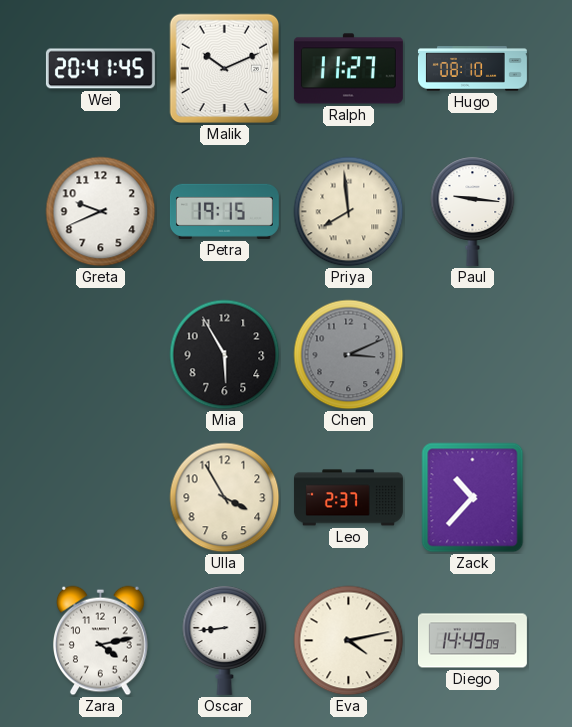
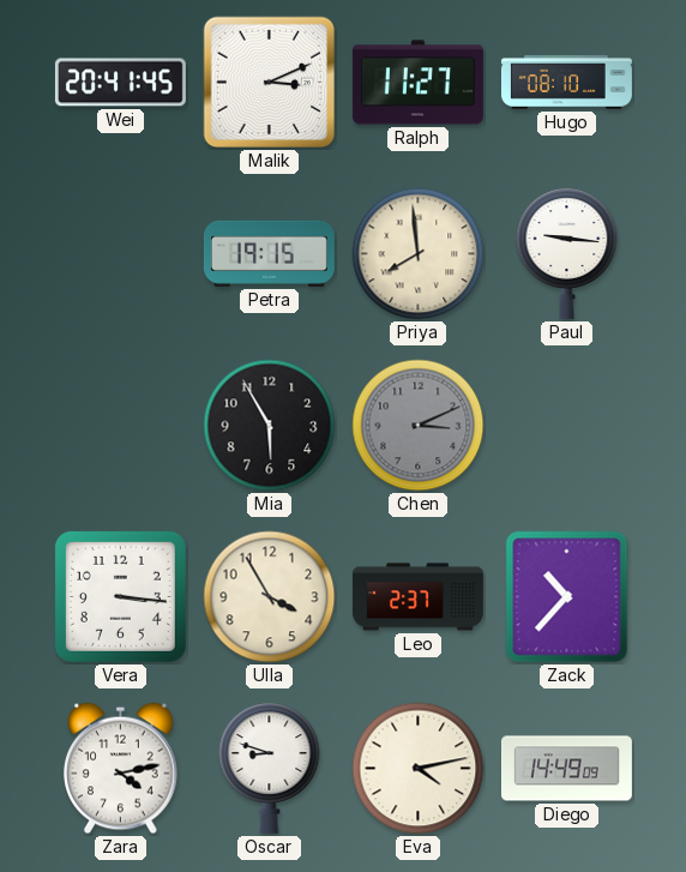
Malik: 10:11 -> 3:11 (270, 83)
Greta: 9:41 -> none (101, 212)
Vera: none -> 3:16 (120, 596)
Oscar: 8:44 -> 8:48 (270, 768)
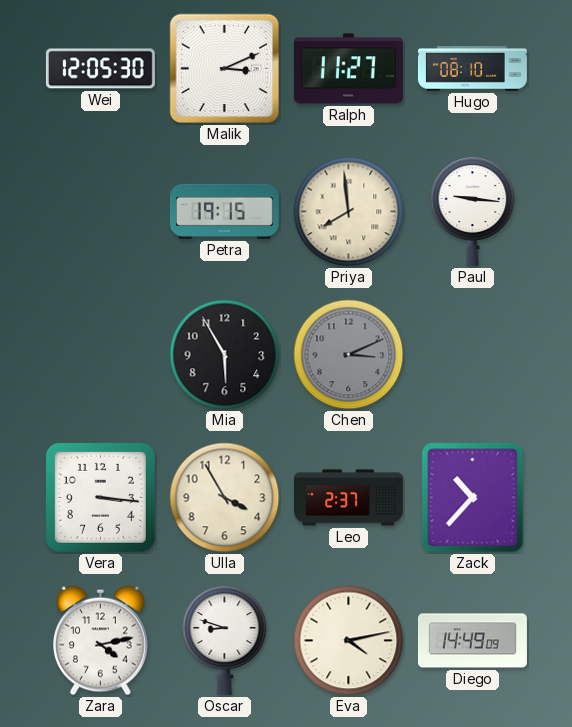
Wei: 20:41 -> 12:05 (100, 69)
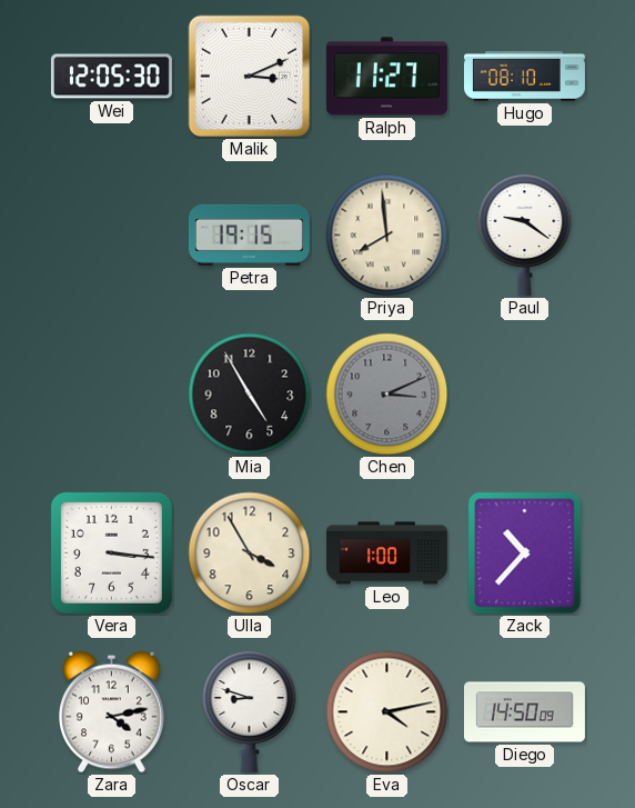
Paul: 9:16 -> 9:21 (525, 235)
Mia: 5:55 -> 4:55 (250, 395)
Leo: 2:37 -> 1:00 (386, 553)
Diego: 14:49 -> 14:50 (524, 712)
